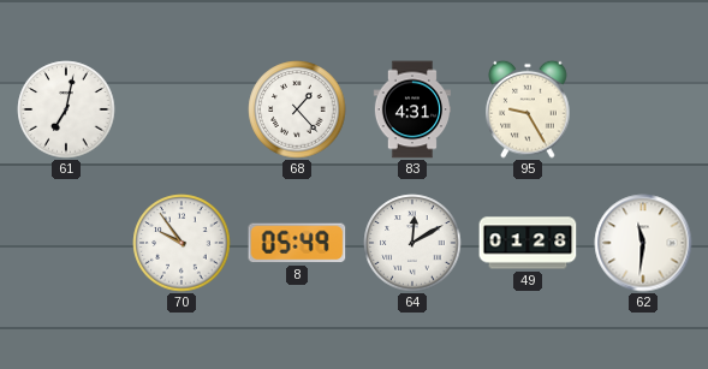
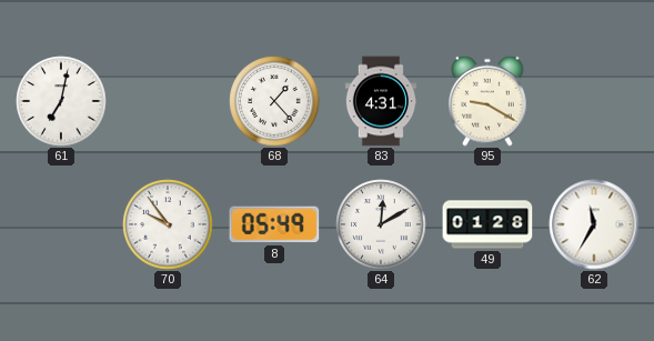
95: 9:25 -> 9:20 (487, 101)
62: 11:31 -> 11:35 (594, 224)
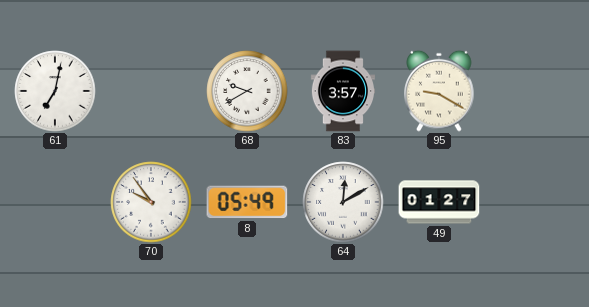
68: 1:23 -> 9:40 (247, 91)
83: 4:31 -> 3:57 (342, 91)
49: 01:28 -> 01:27 (439, 202)
62: 11:35 -> none (594, 224)
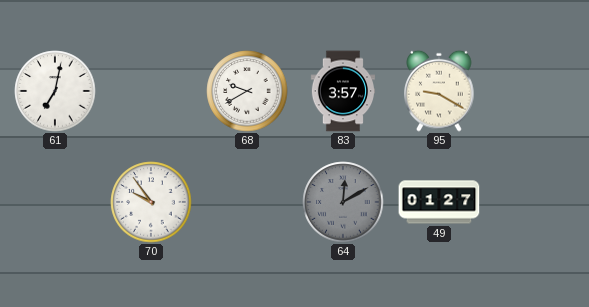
8: 05:49 -> none (247, 202)
64 dial: white -> grey (343, 202)
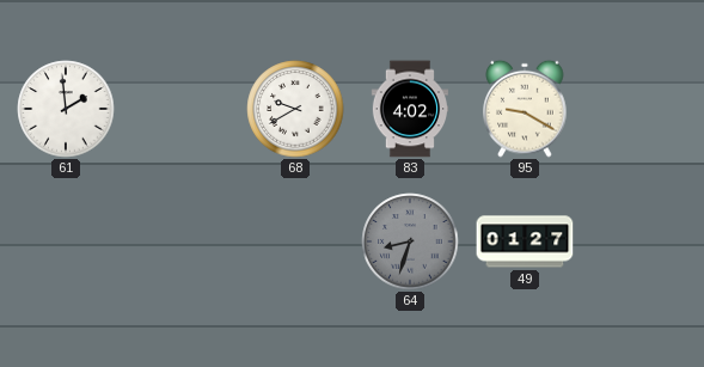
61: 7:02 -> 1:59 (66, 109)
83: 3:57 -> 4:02 (409, 109)
70: 9:54 -> none (151, 202)
64: 12:10 -> 8:33 (410, 241)
